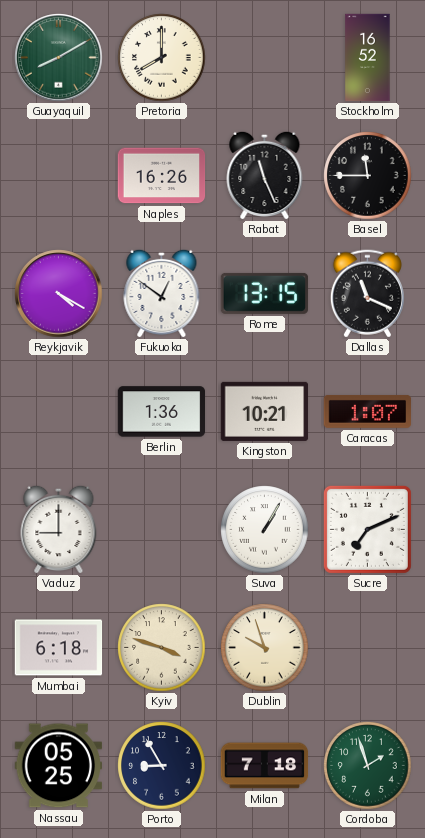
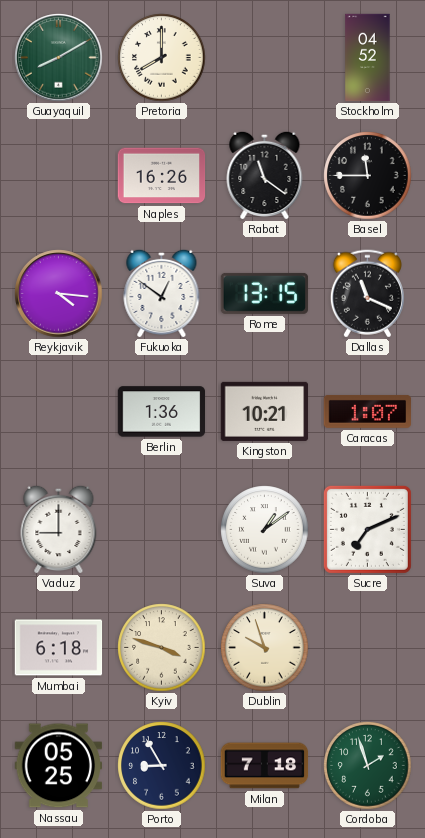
Stockholm: 16:52 -> 04:52 (368, 58)
Rabat: 11:26 -> 11:21 (265, 175)
Reykjavik: 4:20 -> 4:16 (59, 294)
Suva: 1:05 -> 1:09 (265, 530)
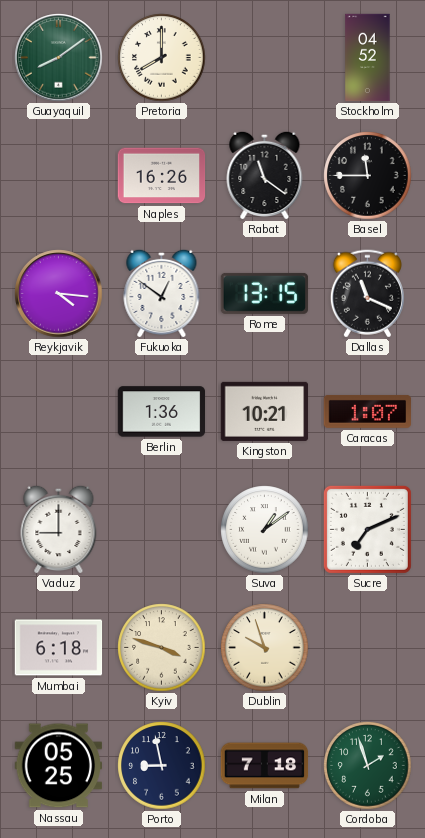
Guayaquil: 8:10 -> 8:09 (59, 58)
Porto: 8:55 -> 8:58 (162, 766)
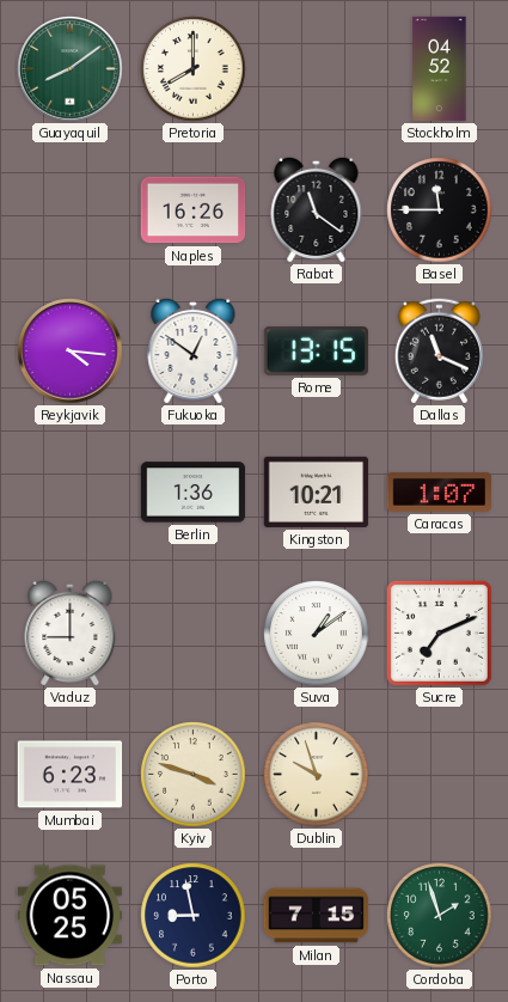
Mumbai: 6:18 -> 6:23 (71, 775)
Milan: 7:18 -> 7:15 (317, 916)
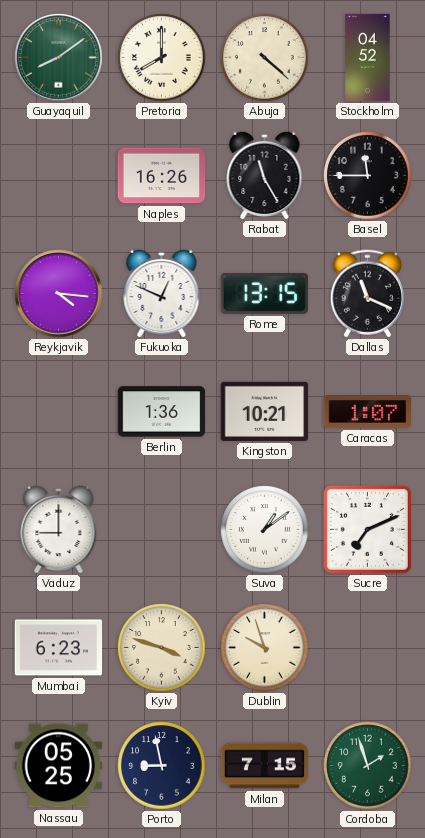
Abuja: none -> 4:22 (265, 58)
Rabat: 11:21 -> 11:25 (265, 175)
Fukuoka: 12:51 -> 12:49 (162, 293)
